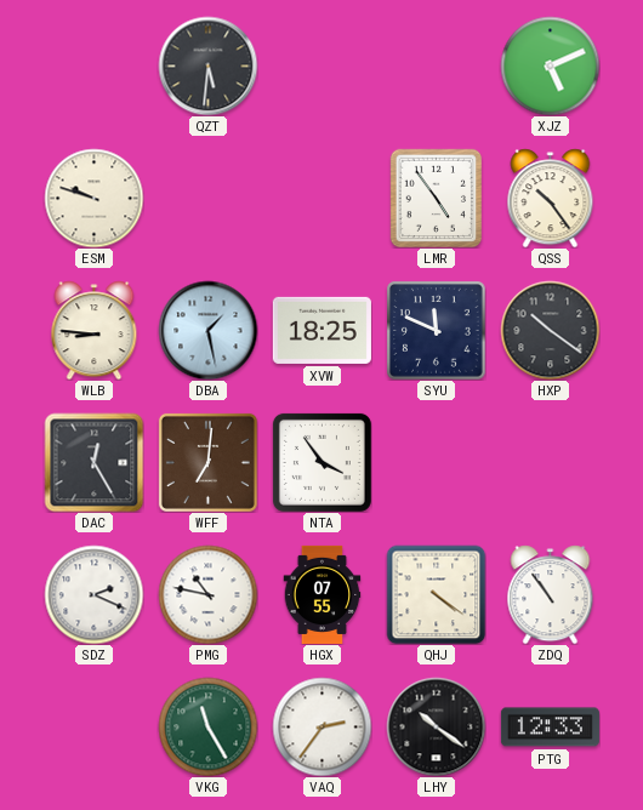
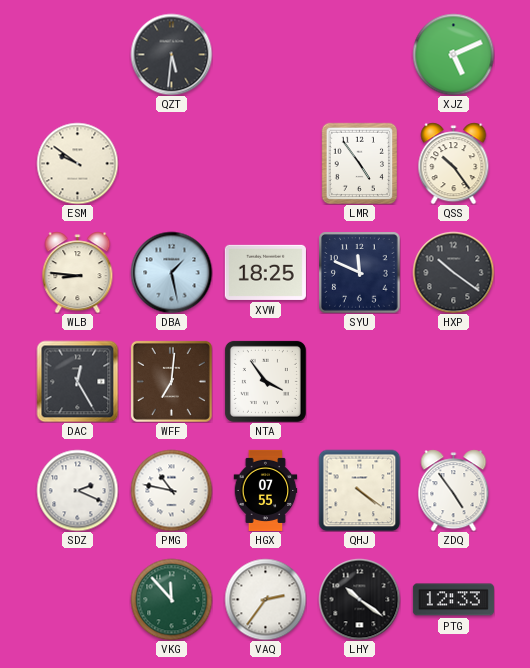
ESM: 9:48 -> 9:51 (77, 163)
ZDQ: 10:54 -> 4:54 (454, 490)
VKG: 11:25 -> 11:53 (171, 599)
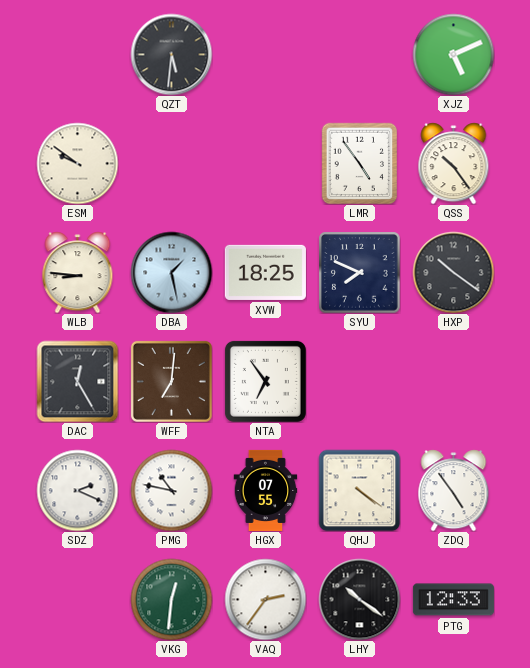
SYU: 11:49 -> 7:49 (359, 272)
NTA: 3:54 -> 6:54 (265, 381)
VKG: 11:53 -> 12:31 (171, 599)
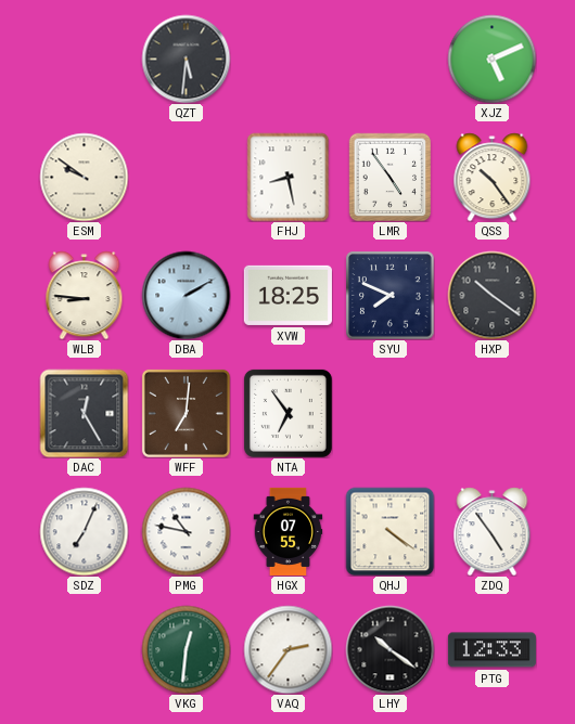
FHJ: none -> 8:28 (289, 177)
DBA: 1:28 -> 2:10 (186, 295)
SDZ: 2:19 -> 7:04 (84, 531)
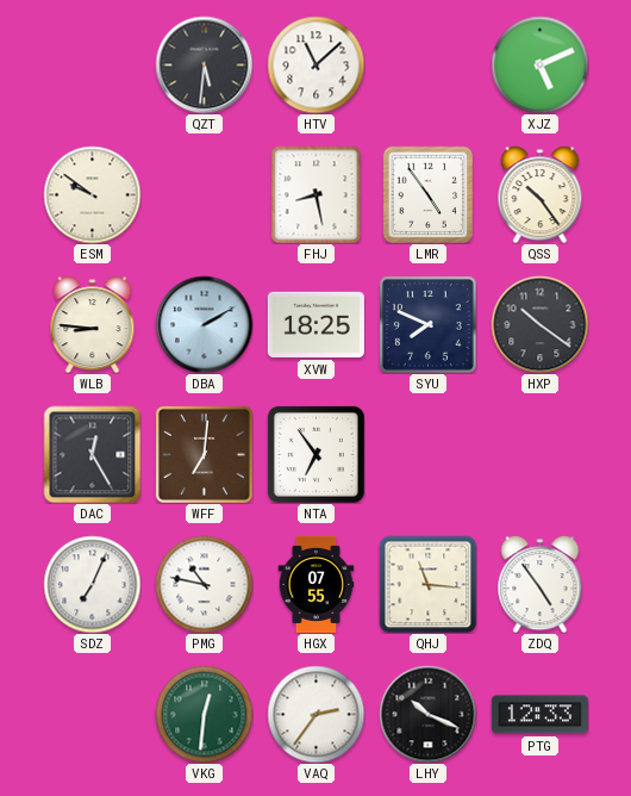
HTV: none -> 11:08 (315, 64)
QHJ: 4:21 -> 11:16 (427, 584)
LHY: 10:21 -> 10:19 (427, 714)
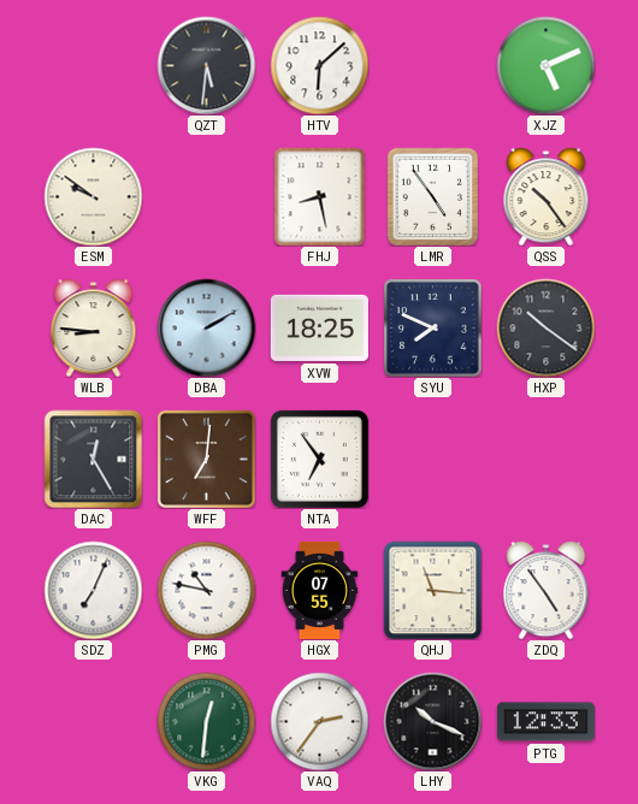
HTV: 11:08 -> 6:08 (319, 65)
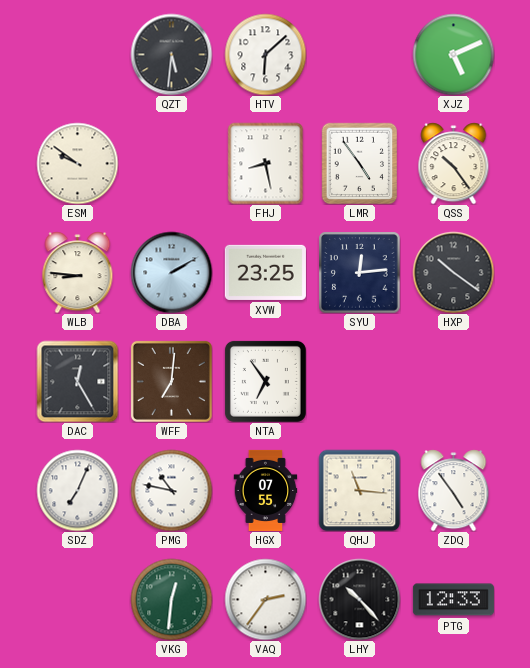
XVW: 18:25 -> 23:25 (265, 272)
SYU: 7:49 -> 12:14 (359, 272)
LHY: 10:19 -> 10:23 (359, 599)
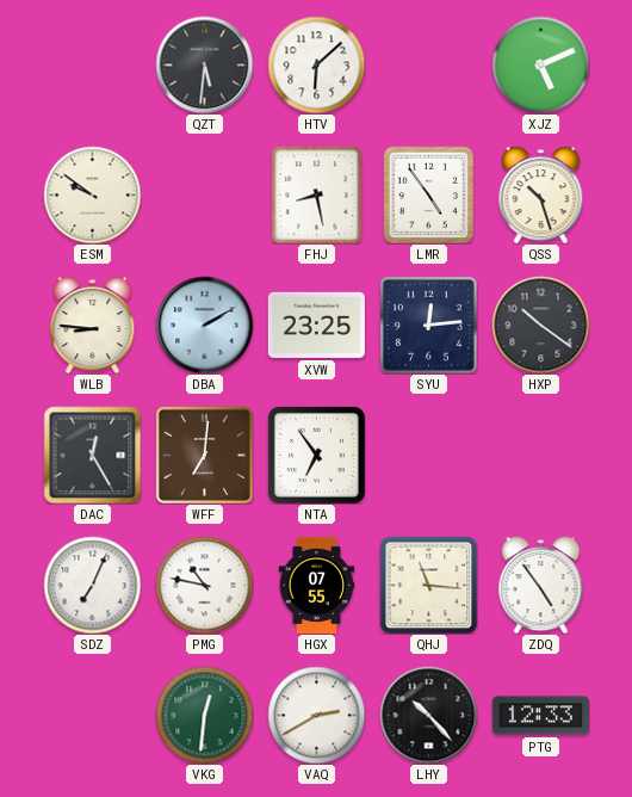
QSS: 10:24 -> 10:27 (541, 194)
VAQ: 2:36 -> 2:40 (316, 715)
